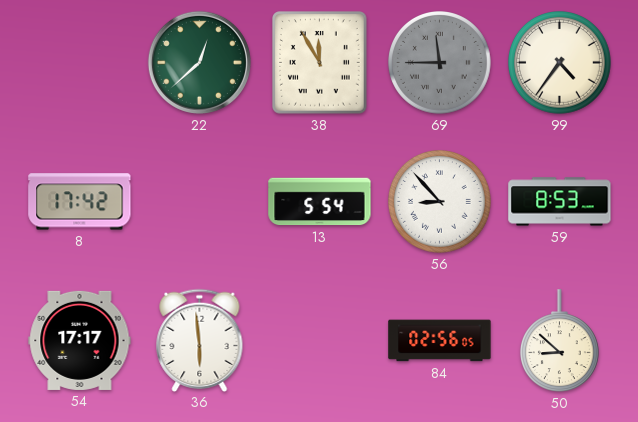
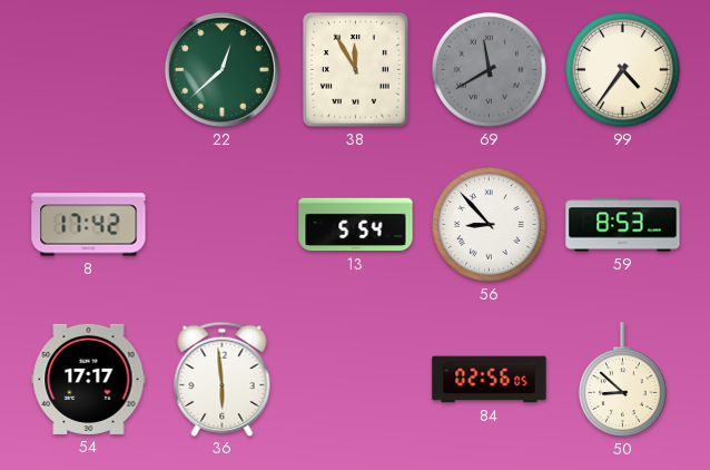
69: 11:45 -> 11:40 (490, 70)
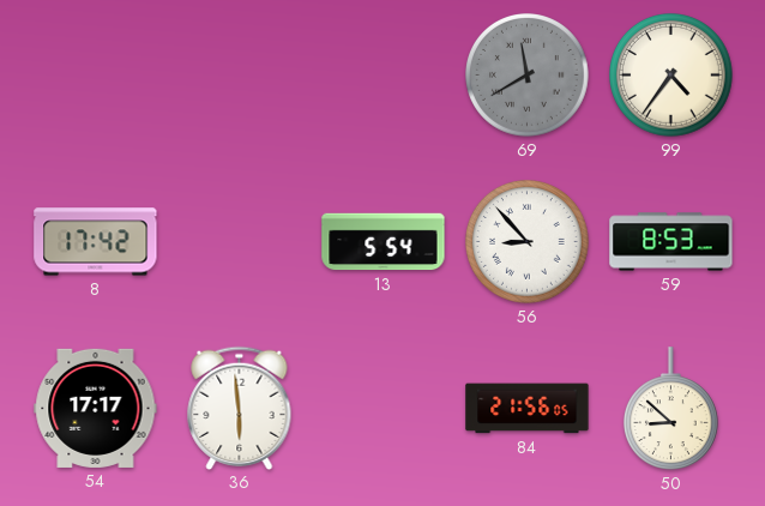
22: 12:38 -> none (221, 69)
38: 11:55 -> none (356, 70)
84: 02:56 -> 21:56 (528, 409)
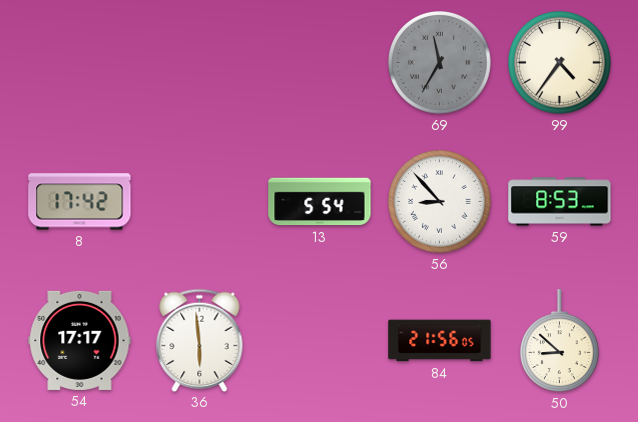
69: 11:40 -> 11:35 (440, 63)
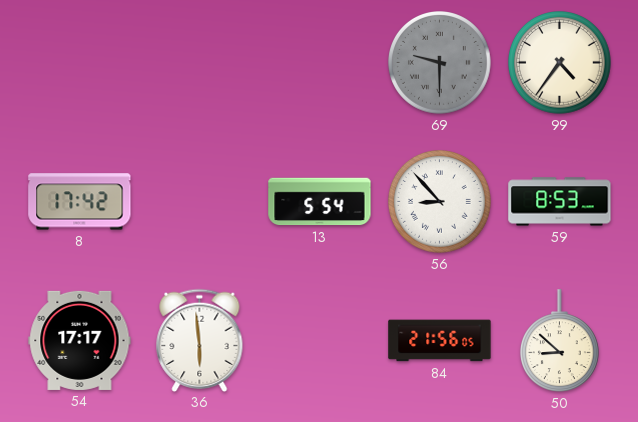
69: 11:35 -> 9:30 (440, 63)
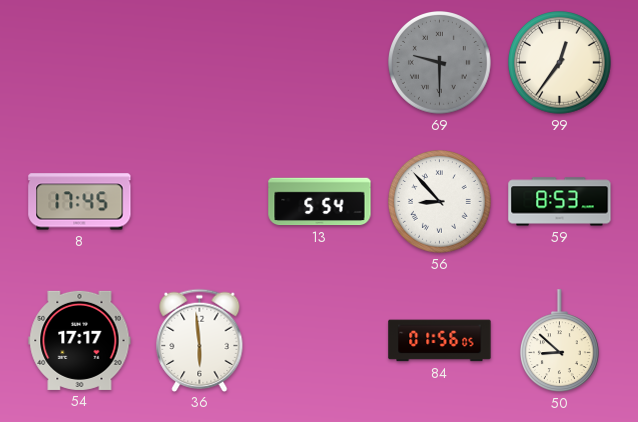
99: 4:36 -> 12:36 (560, 63)
8: 17:42 -> 17:45 (80, 202)
84: 21:56 -> 01:56 (440, 341)
